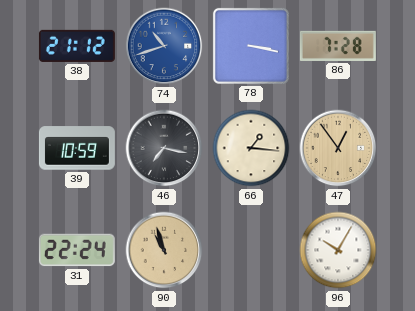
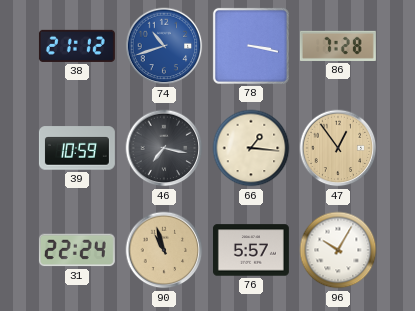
76: none -> 5:57 (251, 250)
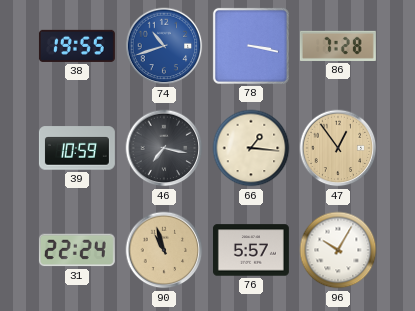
38: 21:12 -> 19:55 (77, 46)
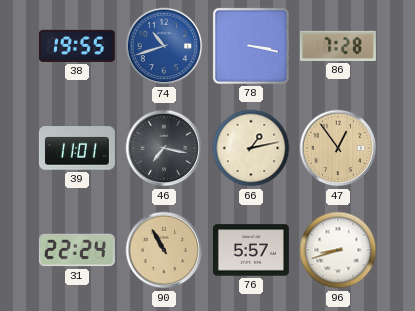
39: 10:59 -> 11:01 (77, 148)
66: 1:16 -> 1:13 (251, 148)
90: 10:57 -> 10:55 (164, 250)
96: 10:05 -> 8:42 (338, 250)
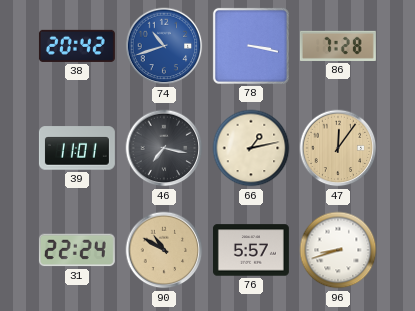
38: 19:55 -> 20:42 (77, 46)
47: 12:54 -> 12:06 (338, 148)
90: 10:55 -> 10:50 (164, 250)
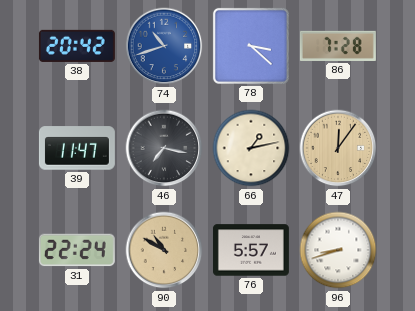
78: 3:17 -> 3:22 (251, 46)
39: 11:01 -> 11:47 (77, 148)
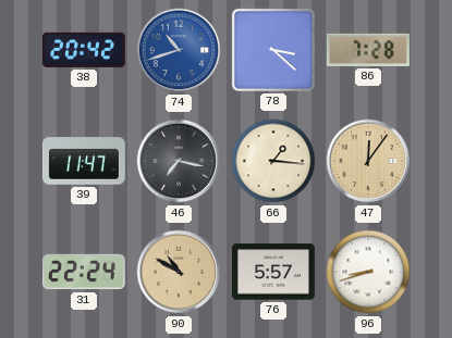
66: 1:13 -> 1:16 (273, 161)
